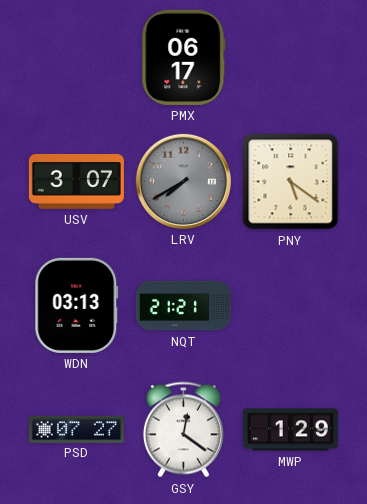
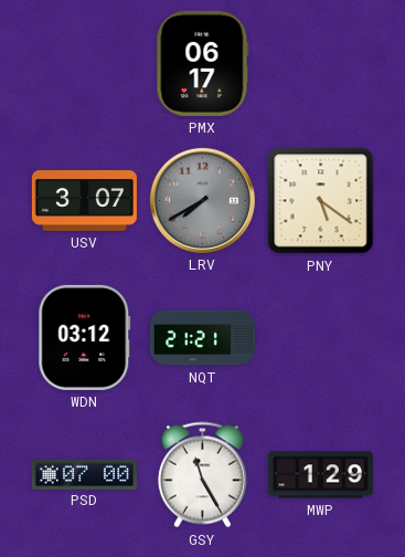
WDN: 03:13 -> 03:12 (85, 337)
PSD: 07:27 -> 07:00 (84, 474)
GSY: 12:21 -> 11:25 (202, 475)
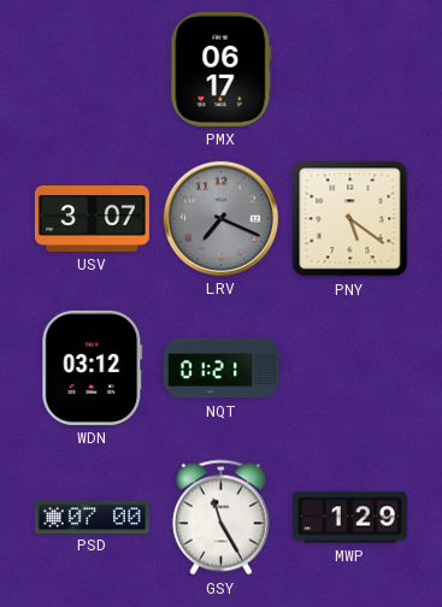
LRV: 7:40 -> 7:19 (220, 218)
NQT: 21:21 -> 01:21 (220, 369)
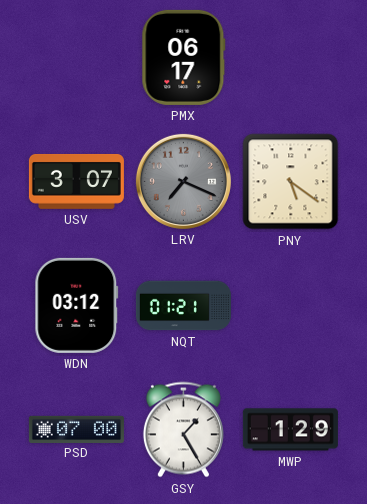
GSY: 11:25 -> 1:25 (183, 430)
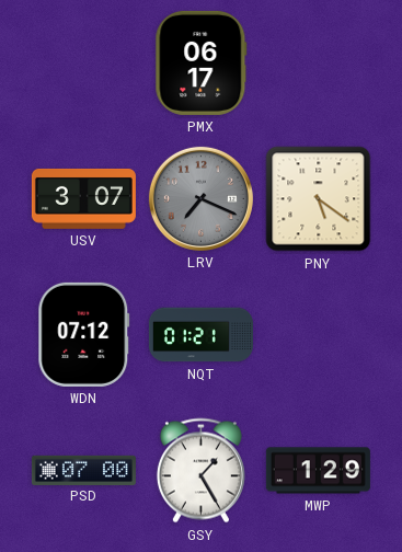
WDN: 03:12 -> 07:12 (84, 334)
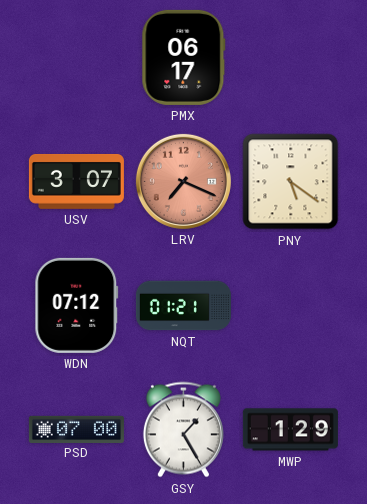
LRV dial: grey -> salmon (183, 181)
